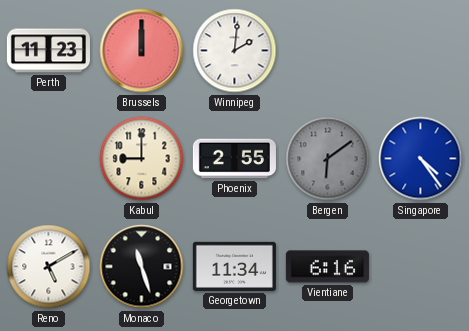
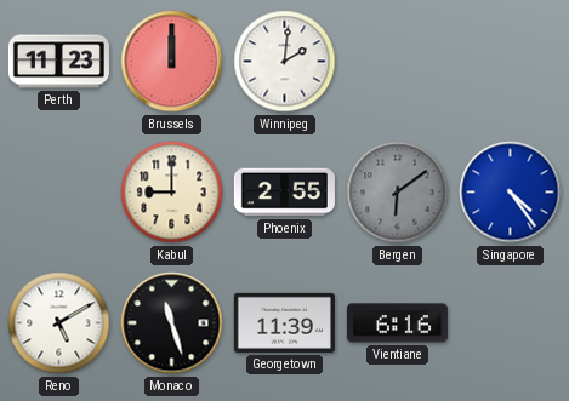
Georgetown: 11:34 -> 11:39 (284, 322)
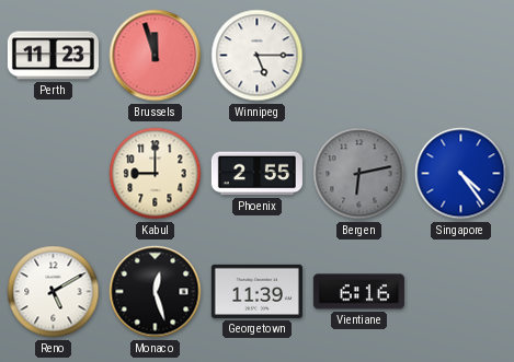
Brussels: 12:00 -> 11:57 (156, 56)
Winnipeg: 2:01 -> 5:15 (258, 56)
Bergen: 6:09 -> 6:13 (359, 174)
Monaco: 11:27 -> 12:27 (156, 292)
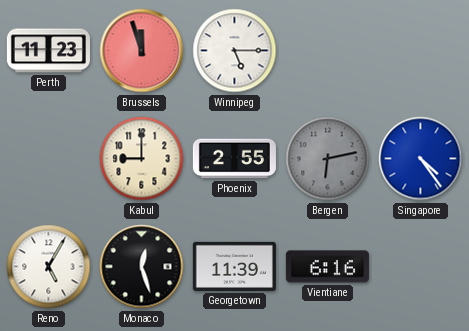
Reno: 5:10 -> 5:05 (49, 267)
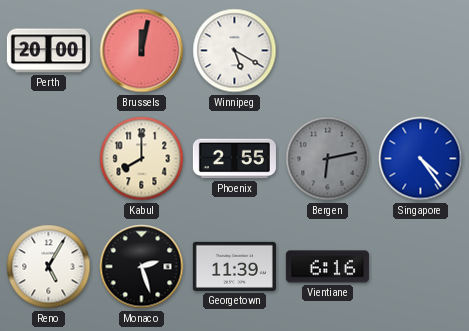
Perth: 11:23 -> 20:00 (48, 51)
Brussels: 11:57 -> 12:02 (142, 51)
Winnipeg: 5:15 -> 5:20 (235, 51)
Kabul: 9:00 -> 8:00 (142, 159)
Monaco: 12:27 -> 2:27 (142, 267)
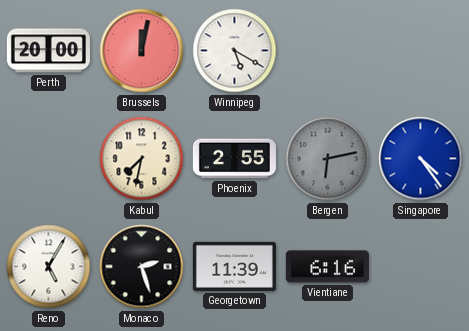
Kabul: 8:00 -> 7:32 (142, 159)
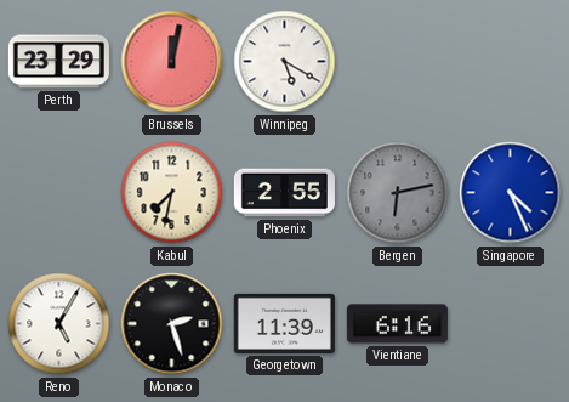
Perth: 20:00 -> 23:29 (58, 62)
Singapore: 4:24 -> 4:26 (511, 193)
